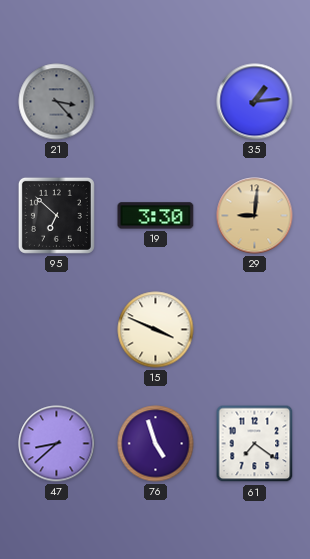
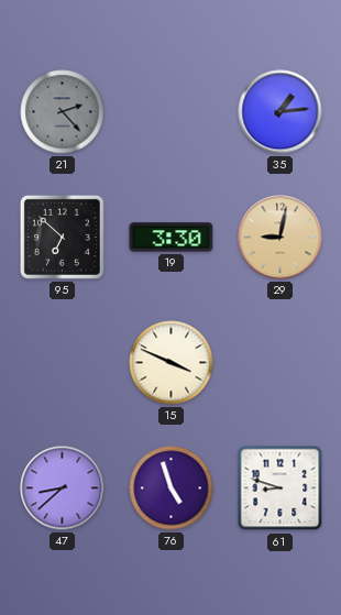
21: 3:23 -> 2:23 (63, 112)
29: 9:01 -> 9:02 (280, 238)
61: 7:21 -> 8:48 (280, 488)
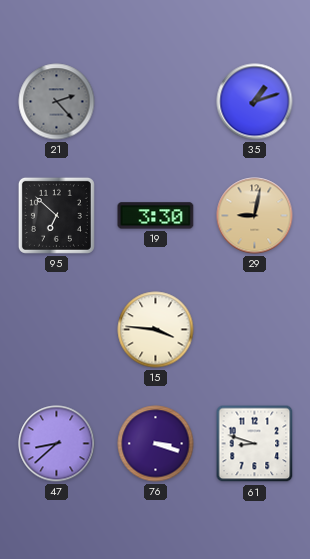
35: 1:14 -> 1:12 (255, 102)
15: 3:49 -> 3:46 (156, 330)
76: 4:57 -> 3:18 (156, 444)
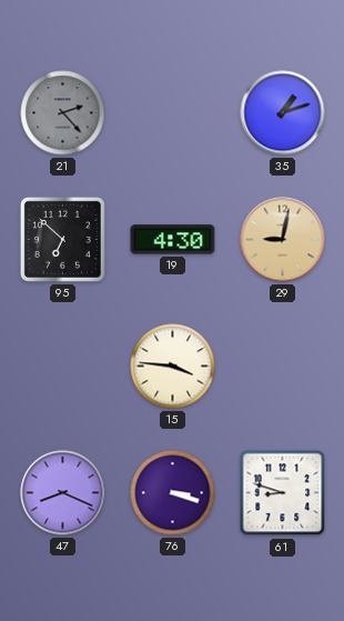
19: 3:30 -> 4:30 (173, 240)
47: 8:38 -> 8:19 (63, 493)
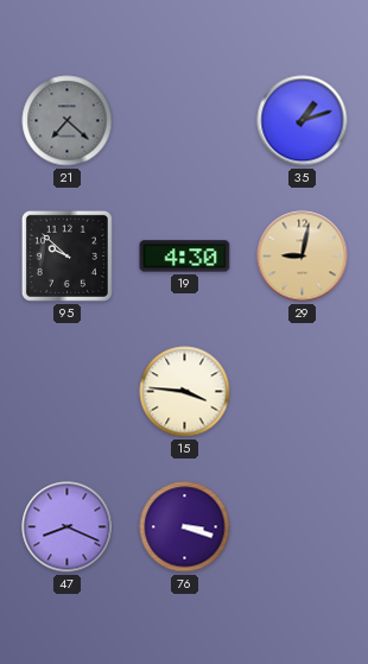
21: 2:23 -> 7:22 (68, 121)
95: 6:52 -> 9:52 (66, 255)
61: 8:48 -> none (283, 493)
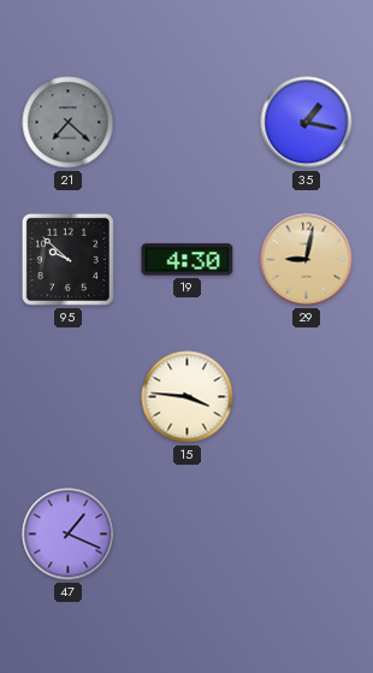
35: 1:12 -> 1:17 (307, 123)
47: 8:19 -> 1:19 (69, 535)
76: 3:18 -> none (185, 527)
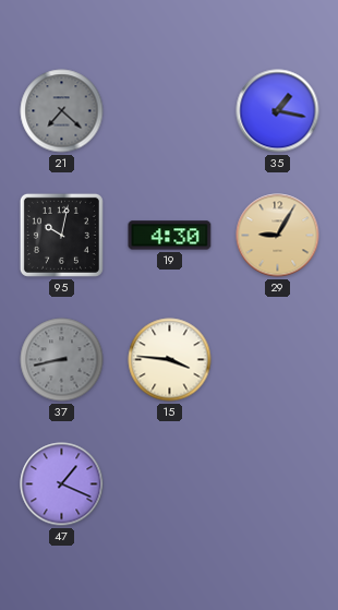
95: 9:52 -> 10:02 (61, 235)
29: 9:02 -> 9:05 (278, 236)
37: none -> 8:43 (62, 360)
